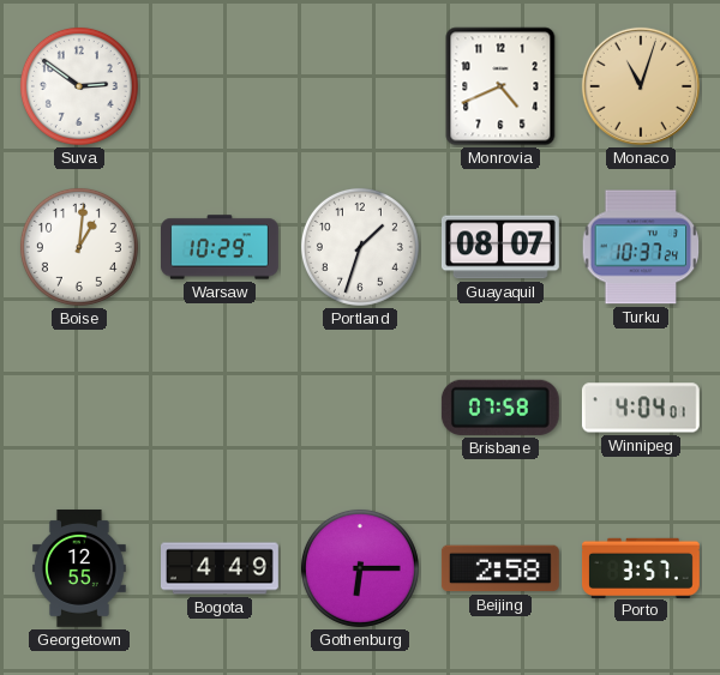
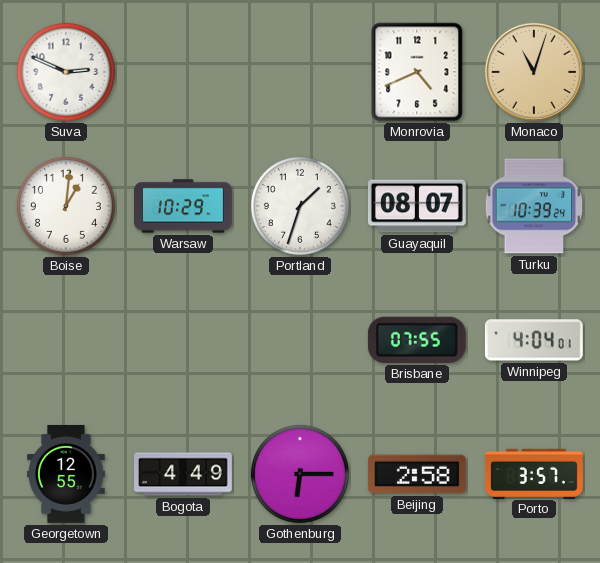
Suva: 2:51 -> 2:49 (66, 72)
Turku: 10:37 -> 10:39 (534, 206)
Brisbane: 07:58 -> 07:55 (417, 340)
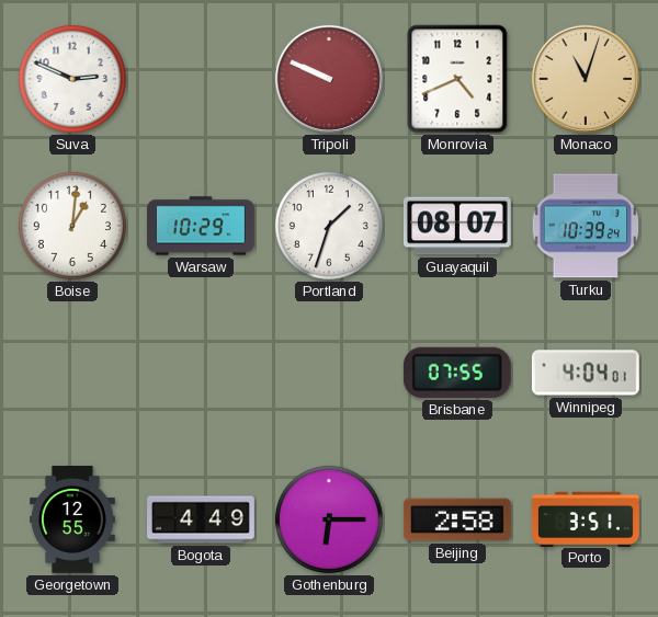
Tripoli: none -> 9:49 (329, 79)
Porto: 3:57 -> 3:51 (587, 518)
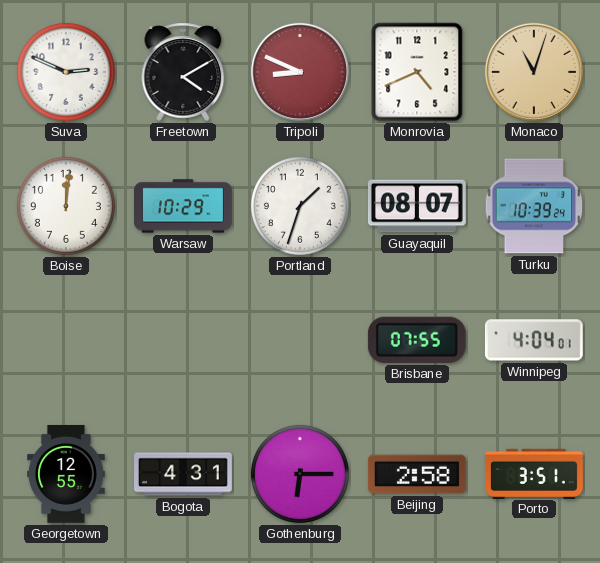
Freetown: none -> 4:10 (183, 72)
Tripoli: 9:49 -> 8:49 (300, 72)
Boise: 1:01 -> 12:01 (66, 206)
Bogota: 4:49 -> 4:31 (184, 474)
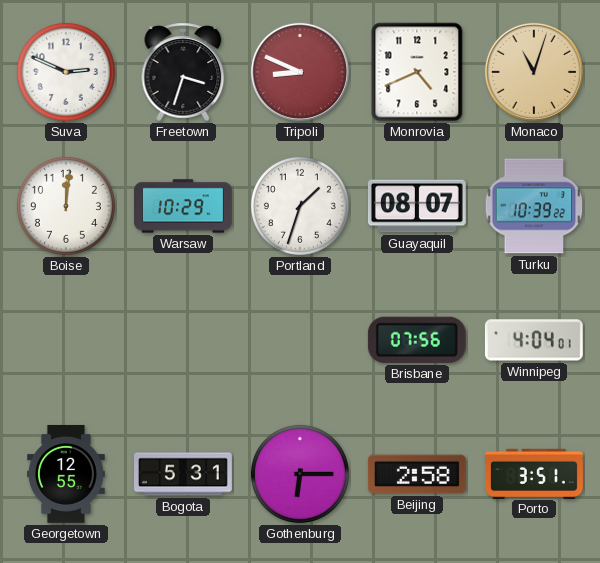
Freetown: 4:10 -> 3:33 (183, 72)
Turku: 10:39:24 -> 10:39:22 (534, 206)
Brisbane: 07:55 -> 07:56 (417, 340)
Bogota: 4:31 -> 5:31 (184, 474)
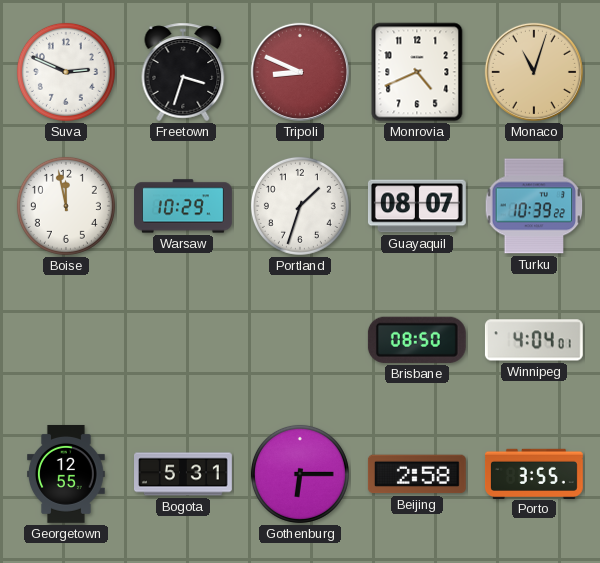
Boise: 12:01 -> 11:58 (66, 206)
Brisbane: 07:56 -> 08:50 (417, 340)
Porto: 3:51 -> 3:55 (535, 473)
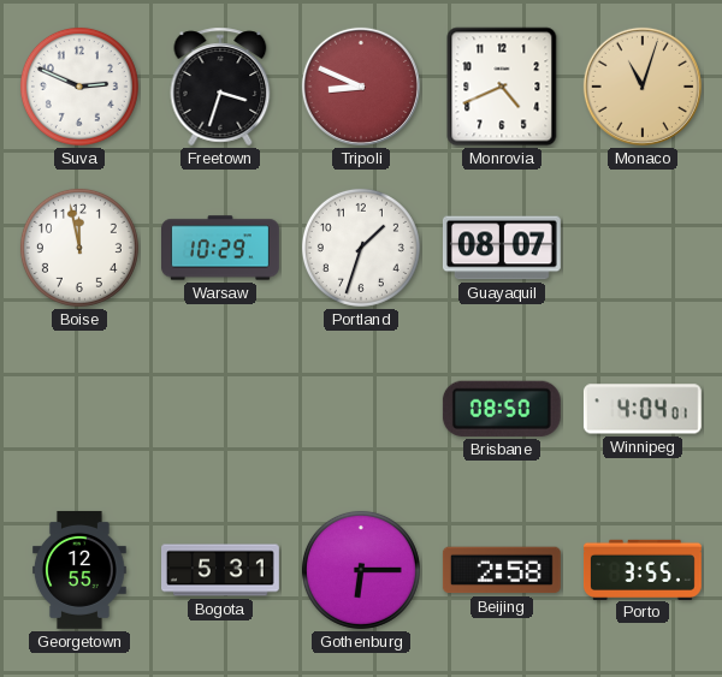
Turku: 10:39 -> none (534, 206)
